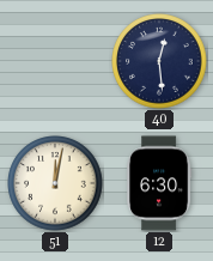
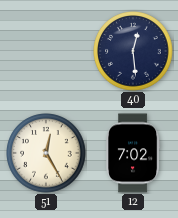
51: 12:02 -> 12:25 (46, 153)
12: 6:30 -> 7:02 (133, 153)
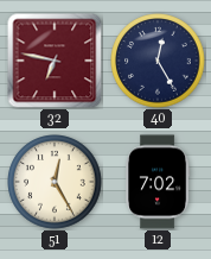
32: none -> 6:47 (55, 61)
40: 12:29 -> 12:25 (158, 61)
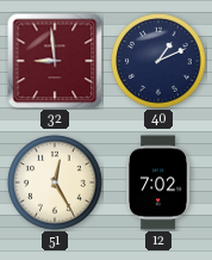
32: 6:47 -> 8:59 (55, 61)
40: 12:25 -> 1:11 (158, 61)
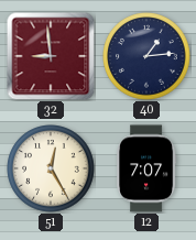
40: 1:11 -> 1:14 (146, 56)
12: 7:02 -> 7:07 (146, 168)
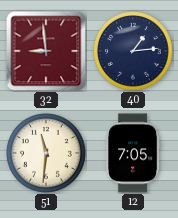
51: 12:25 -> 11:31 (46, 153)
12: 7:07 -> 7:05 (133, 153)
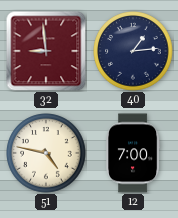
51: 11:31 -> 4:47 (46, 153)
12: 7:05 -> 7:00 (133, 153)
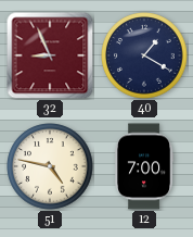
32: 8:59 -> 8:56 (50, 55)
40: 1:14 -> 1:20 (144, 55)
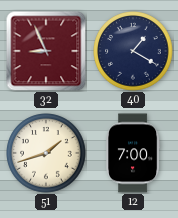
51: 4:47 -> 1:42 (46, 153)
